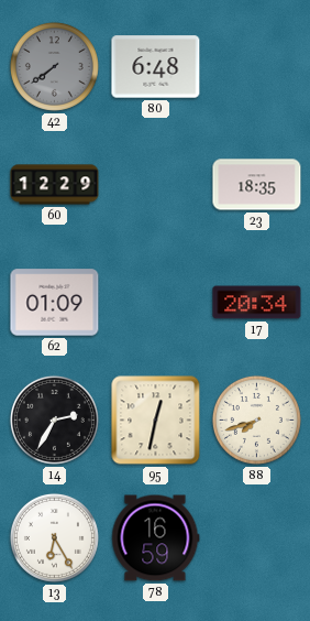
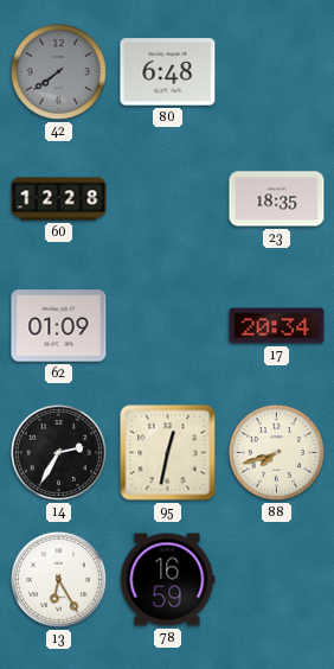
60: 12:29 -> 12:28 (59, 199)
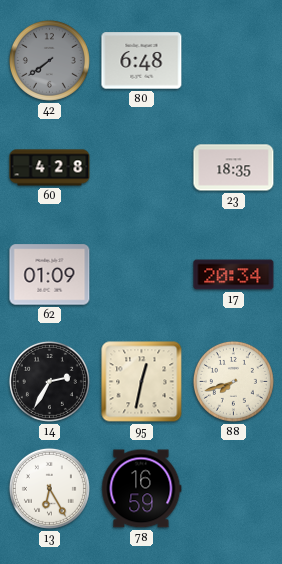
60: 12:28 -> 4:28 (50, 168)
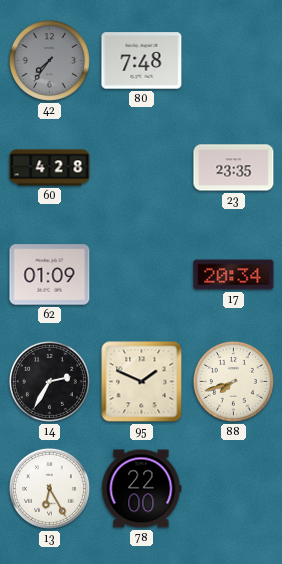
42: 7:39 -> 7:36 (49, 60)
80: 6:48 -> 7:48 (142, 61)
23: 18:35 -> 23:35 (234, 168)
95: 12:32 -> 1:49 (142, 382)
78: 16:59 -> 22:00 (142, 489)
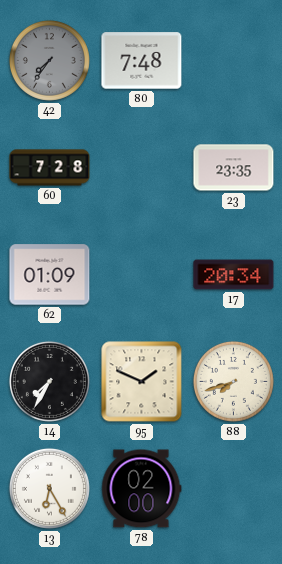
60: 4:28 -> 7:28 (50, 168)
14: 2:35 -> 7:35 (49, 381)
78: 22:00 -> 02:00 (142, 489)
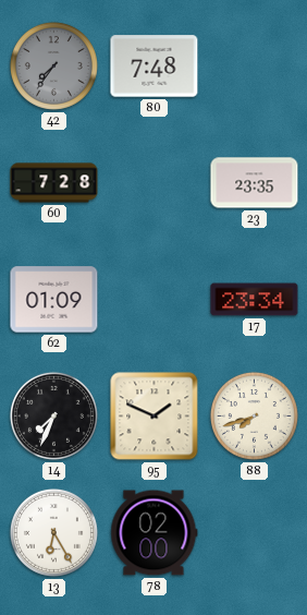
17: 20:34 -> 23:34 (255, 300)
14: 7:35 -> 7:34 (53, 415)
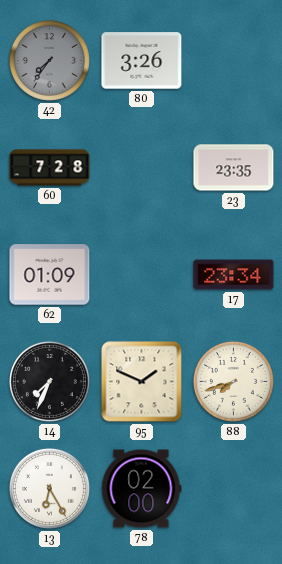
80: 7:48 -> 3:26 (142, 61)
